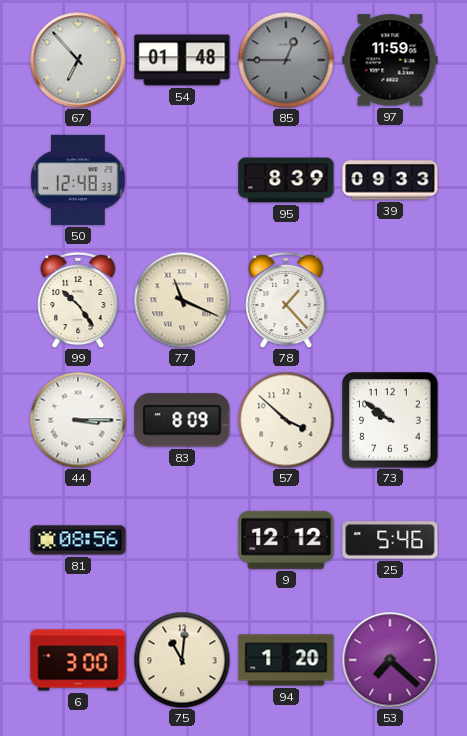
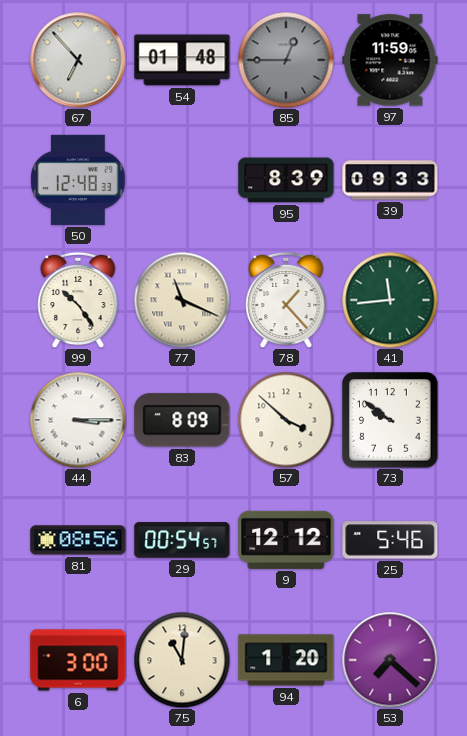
41: none -> 11:44 (390, 300)
29: none -> 00:54 (182, 540)
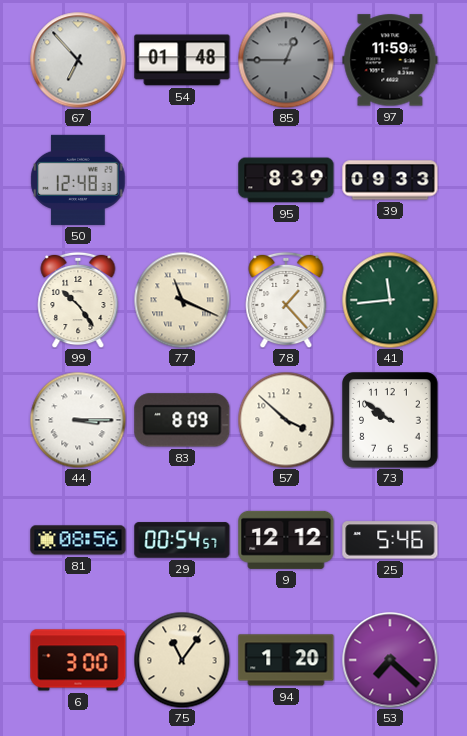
75: 11:01 -> 11:06 (182, 660)
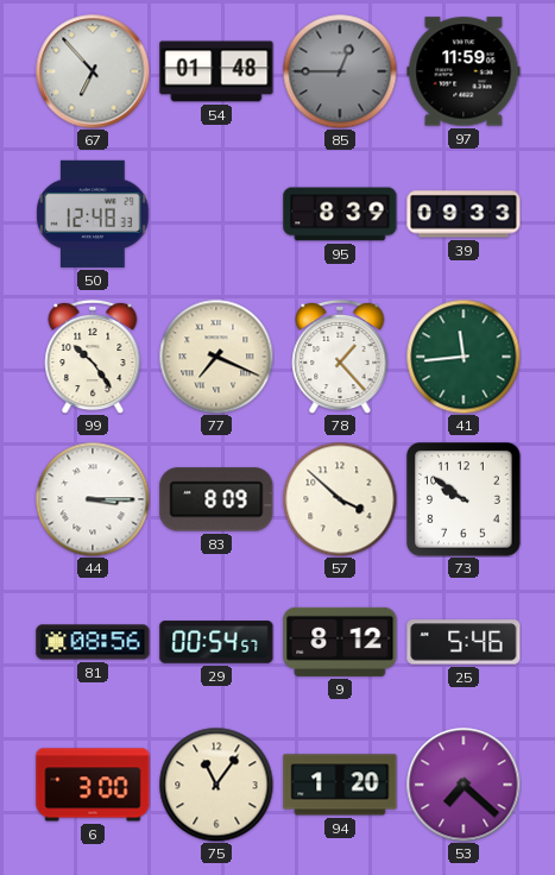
77: 11:19 -> 7:19 (216, 357)
9: 12:12 -> 8:12 (340, 642)
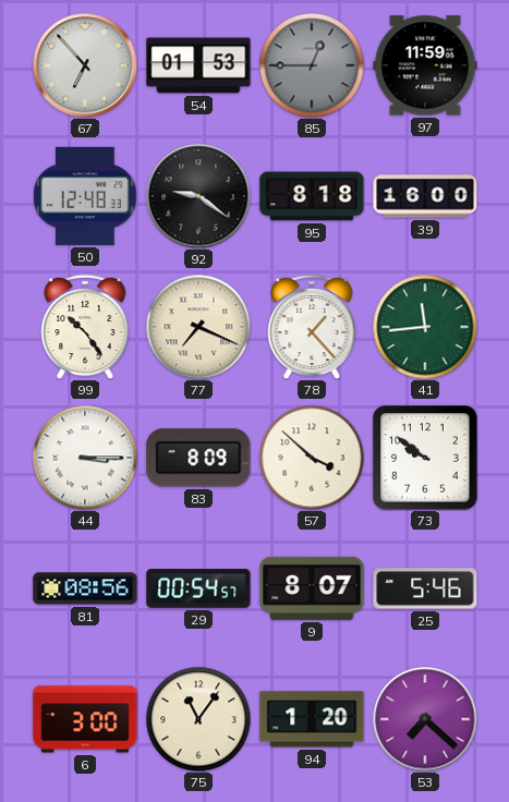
54: 01:48 -> 01:53 (198, 65)
92: none -> 9:21 (198, 196)
95: 8:39 -> 8:18 (312, 196)
39: 09:33 -> 16:00 (425, 196)
9: 8:12 -> 8:07 (312, 588)
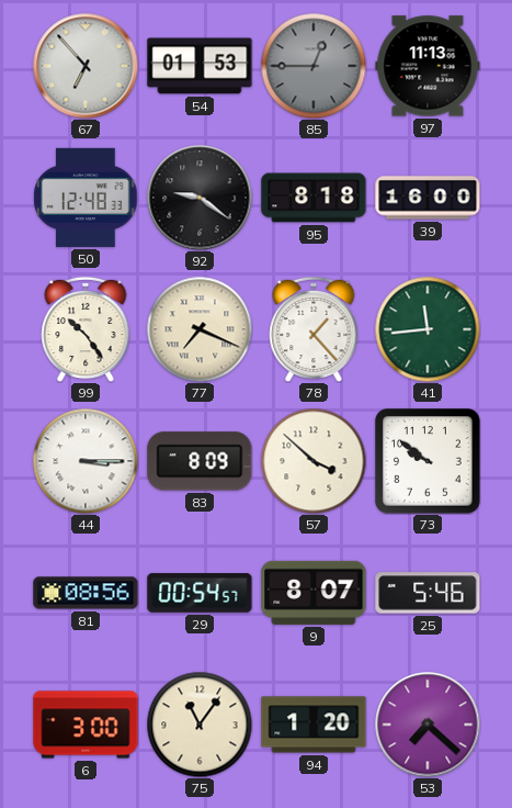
97: 11:59 -> 11:13 (428, 66)
